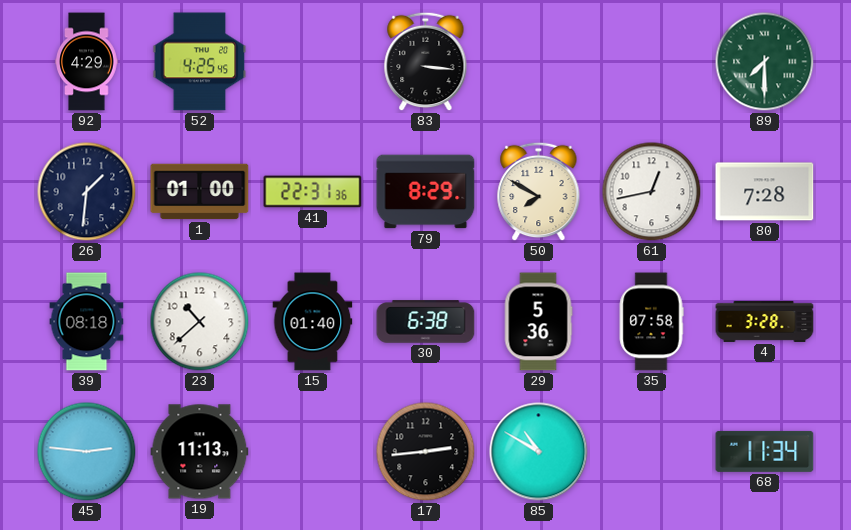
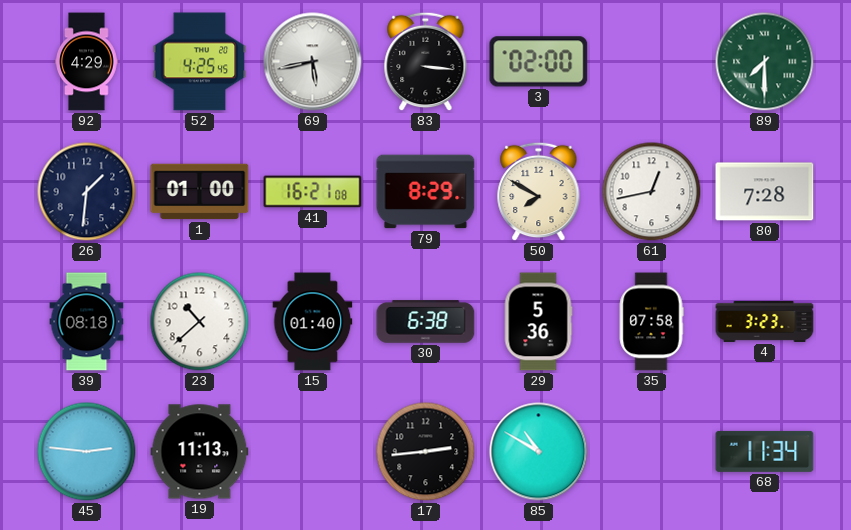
69: none -> 5:43 (313, 62)
3: none -> 02:00 (539, 62)
41: 22:31 -> 16:21 (313, 192)
4: 3:28 -> 3:23 (765, 321)
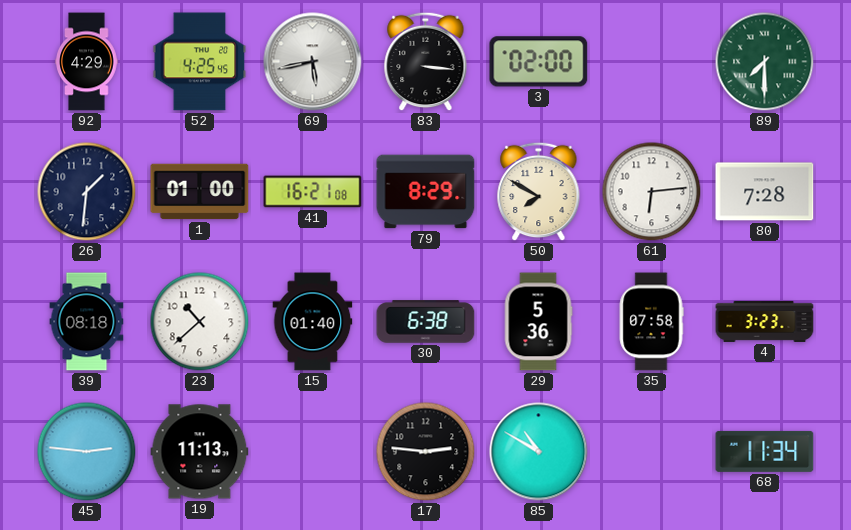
61: 12:43 -> 6:14 (652, 192)
17: 2:44 -> 2:46 (426, 452)
